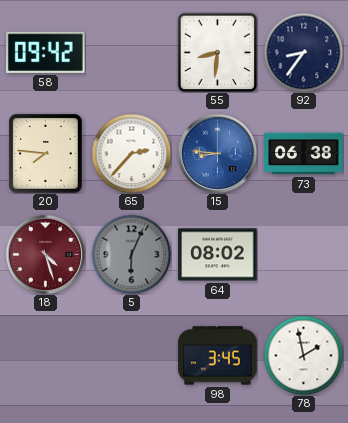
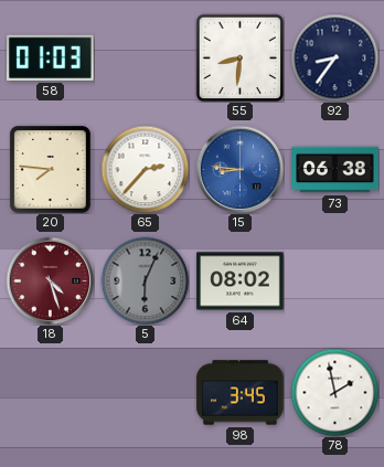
58: 09:42 -> 01:03 (51, 57)
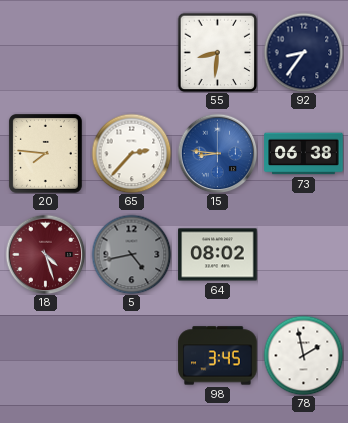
58: 01:03 -> none (51, 57)
5: 6:04 -> 4:43 (131, 254)
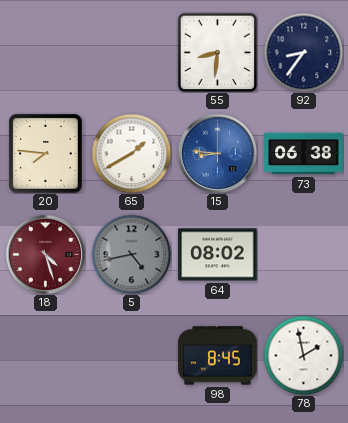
65: 2:37 -> 1:40 (131, 153)
98: 3:45 -> 8:45 (218, 356)
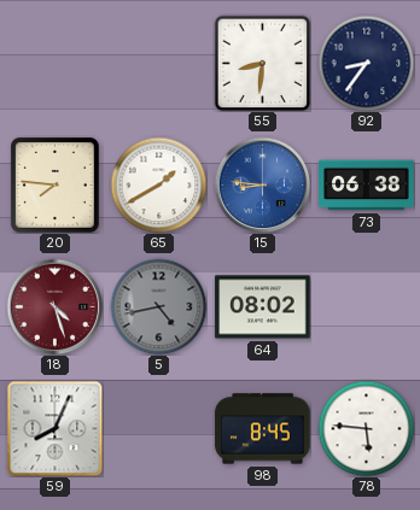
59: none -> 8:04 (54, 428)
78: 1:58 -> 5:46 (366, 428)
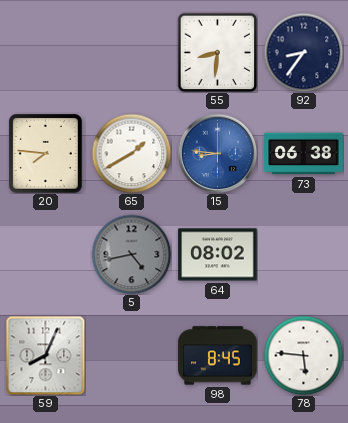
18: 4:27 -> none (54, 306)
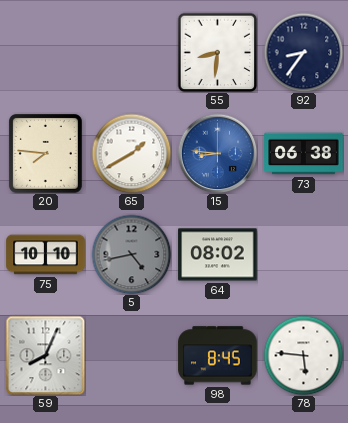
75: none -> 10:10 (46, 255)
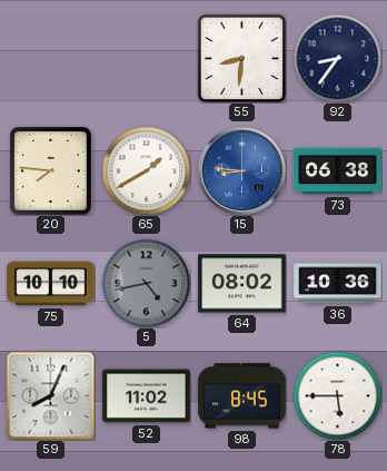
36: none -> 10:36 (338, 284)
52: none -> 11:02 (147, 396)
78: 5:46 -> 5:45 (337, 395)
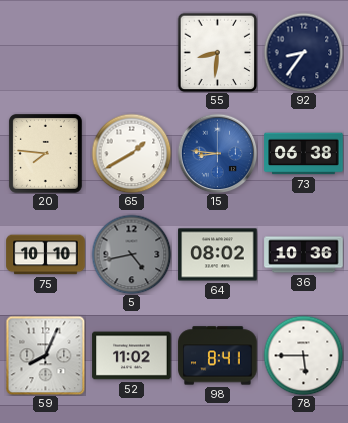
98: 8:45 -> 8:41 (218, 356)
